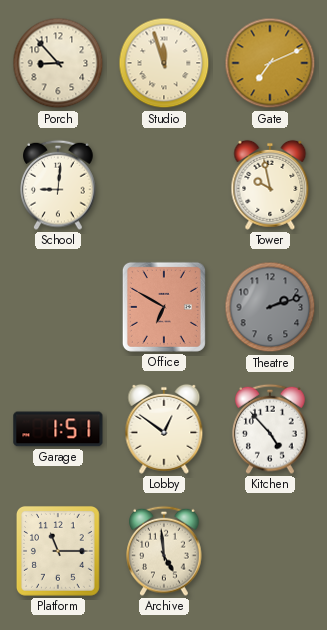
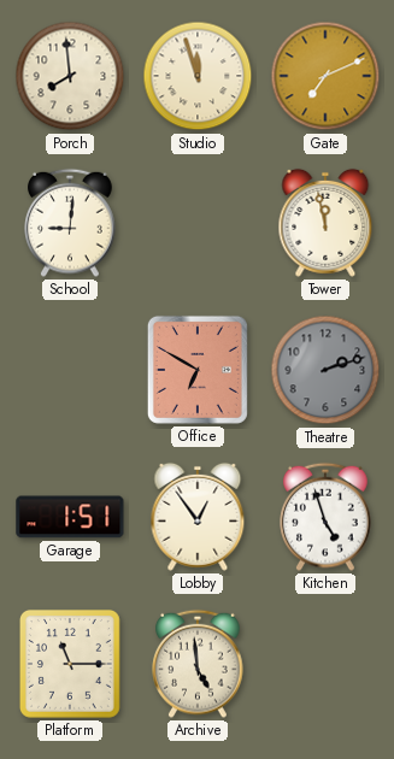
Porch: 8:53 -> 7:59 (70, 76)
Tower: 9:58 -> 11:58 (325, 223)
Lobby: 12:51 -> 12:54 (198, 517)
Kitchen: 4:53 -> 4:57 (325, 517)
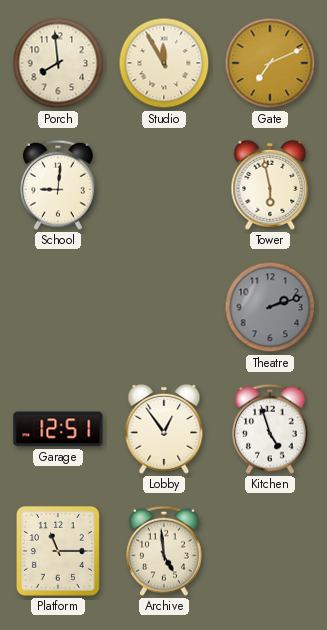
Studio: 11:57 -> 11:55 (164, 63)
Tower: 11:58 -> 5:58 (270, 185)
Office: 6:50 -> none (198, 370)
Garage: 1:51 -> 12:51 (58, 429)
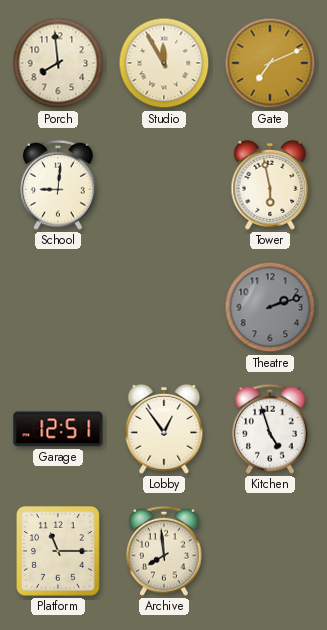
Archive: 4:59 -> 7:59 (164, 551)
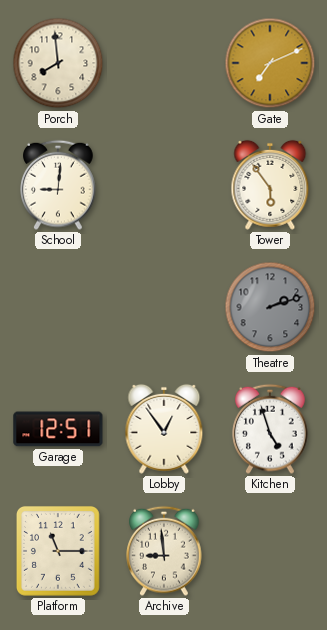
Studio: 11:55 -> none (164, 63)
Tower: 5:58 -> 5:54 (270, 185)
Archive: 7:59 -> 8:59 (164, 551)
